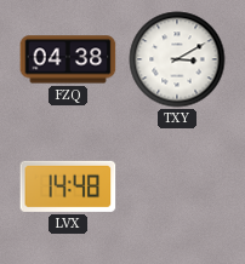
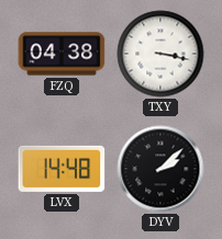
TXY: 3:10 -> 3:17 (160, 54)
DYV: none -> 2:08 (160, 169)
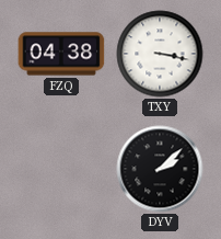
LVX: 14:48 -> none (62, 169)
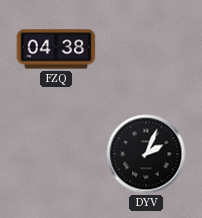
TXY: 3:17 -> none (160, 54)
DYV: 2:08 -> 2:04 (146, 154)
